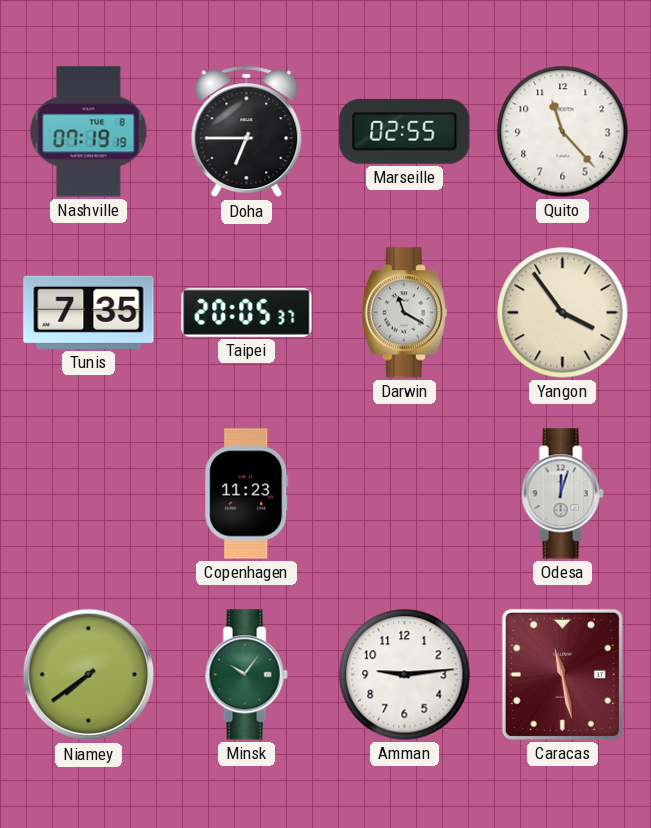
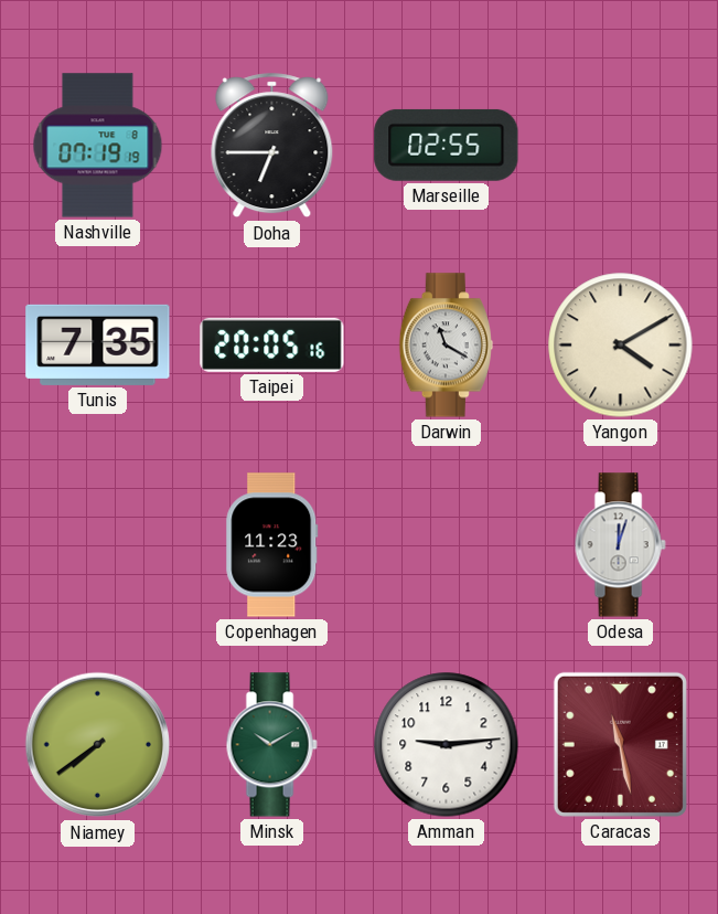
Quito: 11:23 -> none (563, 132)
Taipei: 20:05:37 -> 20:05:16 (272, 344)
Yangon: 3:54 -> 4:10 (621, 346)
Minsk: 10:06 -> 10:10 (271, 745)
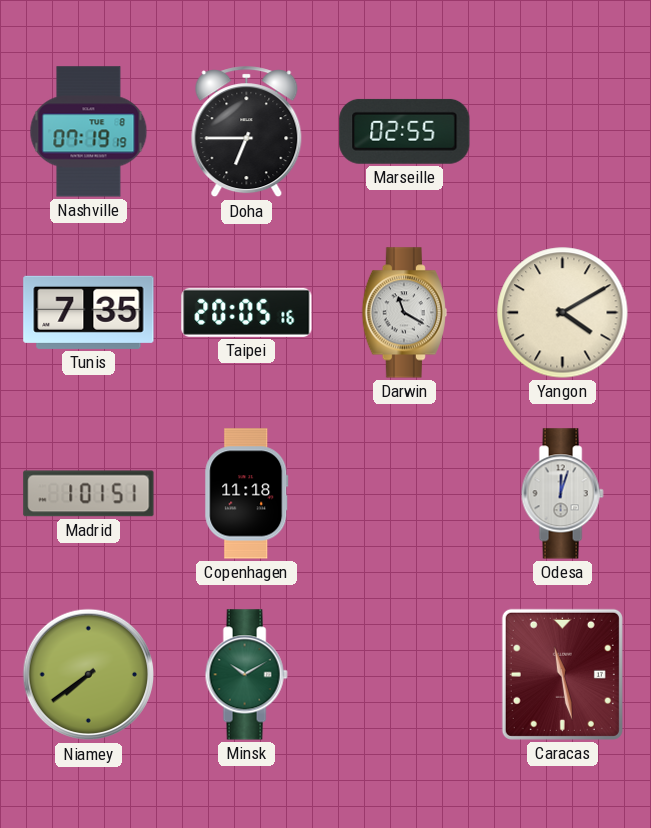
Madrid: none -> 1:01 (89, 494)
Copenhagen: 11:23 -> 11:18 (247, 494)
Amman: 9:14 -> none (447, 745)
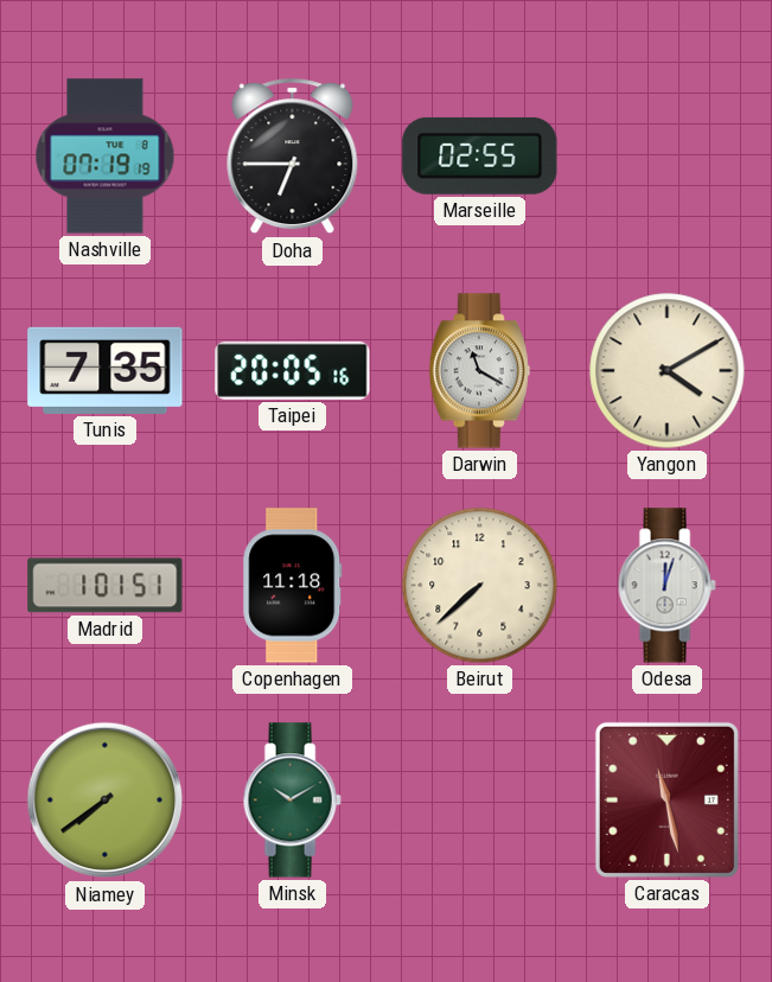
Beirut: none -> 7:38 (480, 586)
